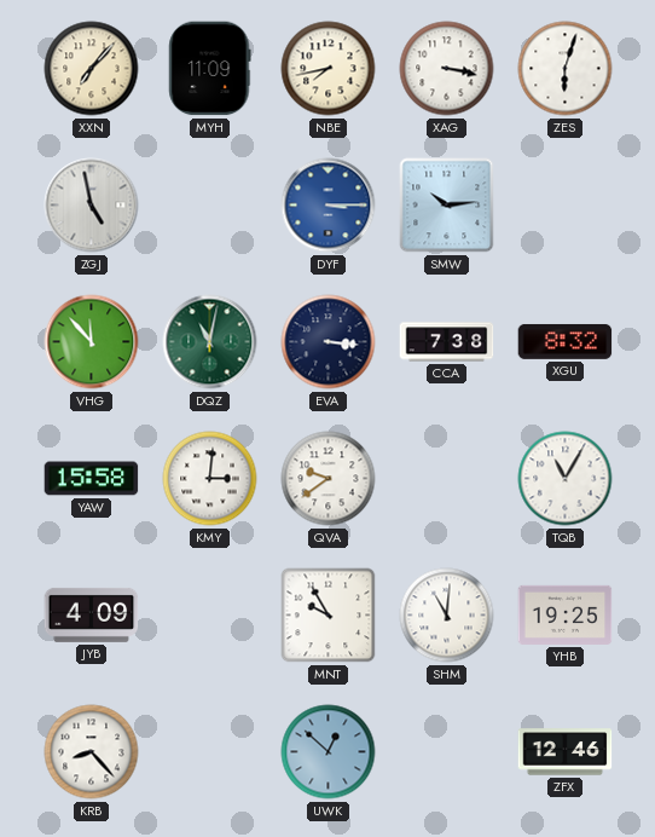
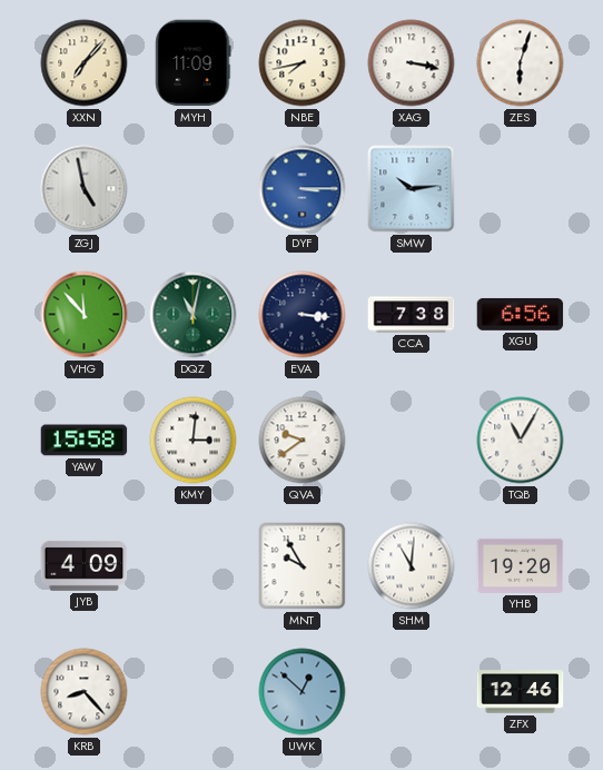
XGU: 8:32 -> 6:56 (521, 314)
YHB: 19:25 -> 19:20 (521, 565)
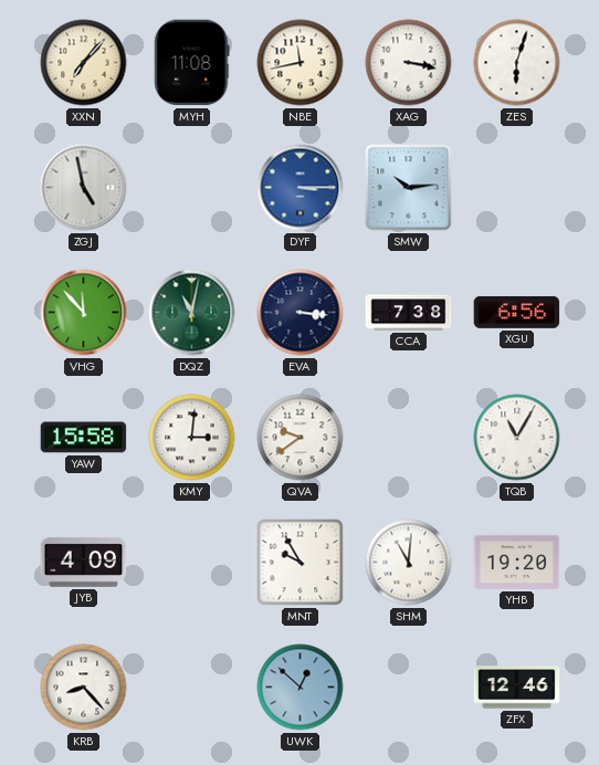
MYH: 11:09 -> 11:08 (192, 63)
NBE: 7:43 -> 11:43 (301, 63)
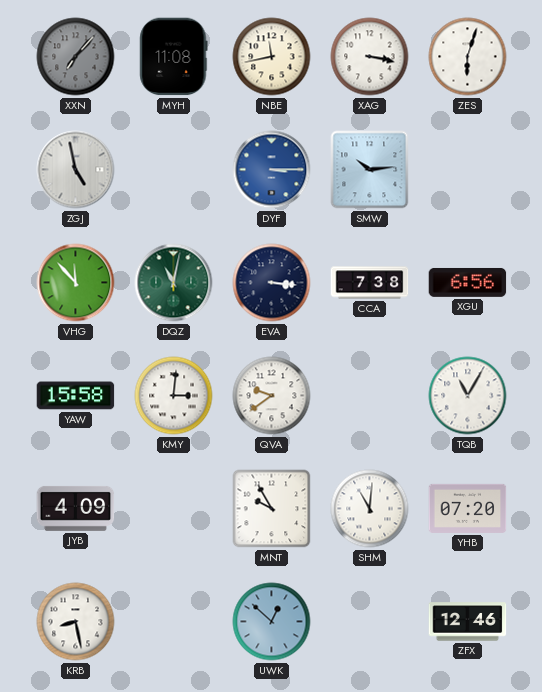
XXN dial: cream -> grey (76, 57)
YHB: 19:20 -> 07:20 (468, 508)
KRB: 8:23 -> 8:28 (76, 622)
